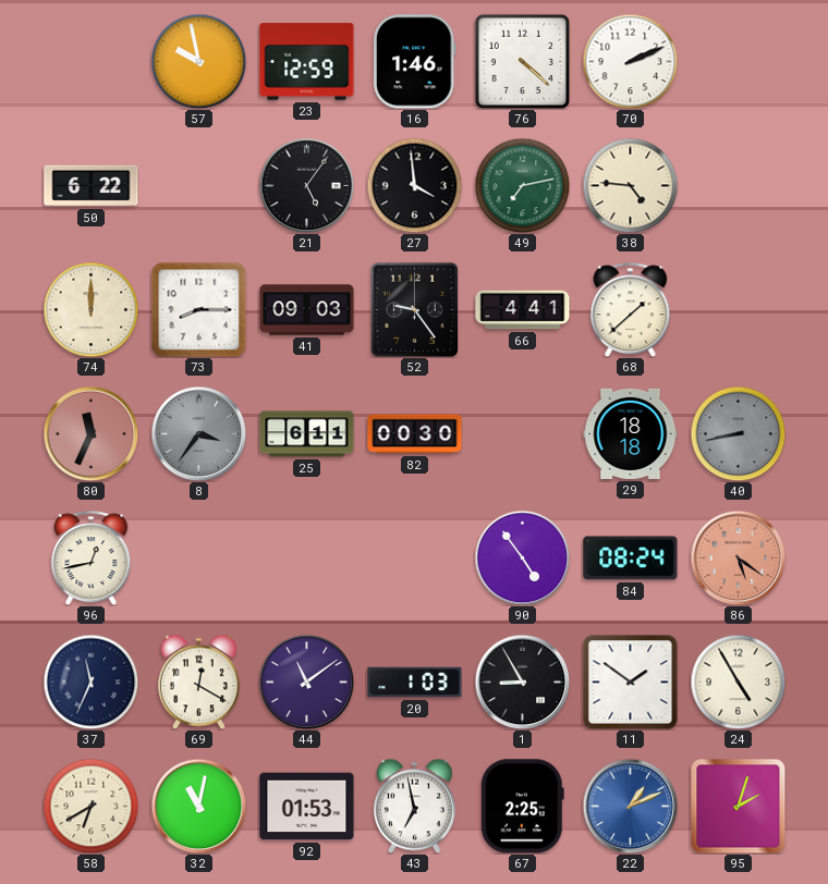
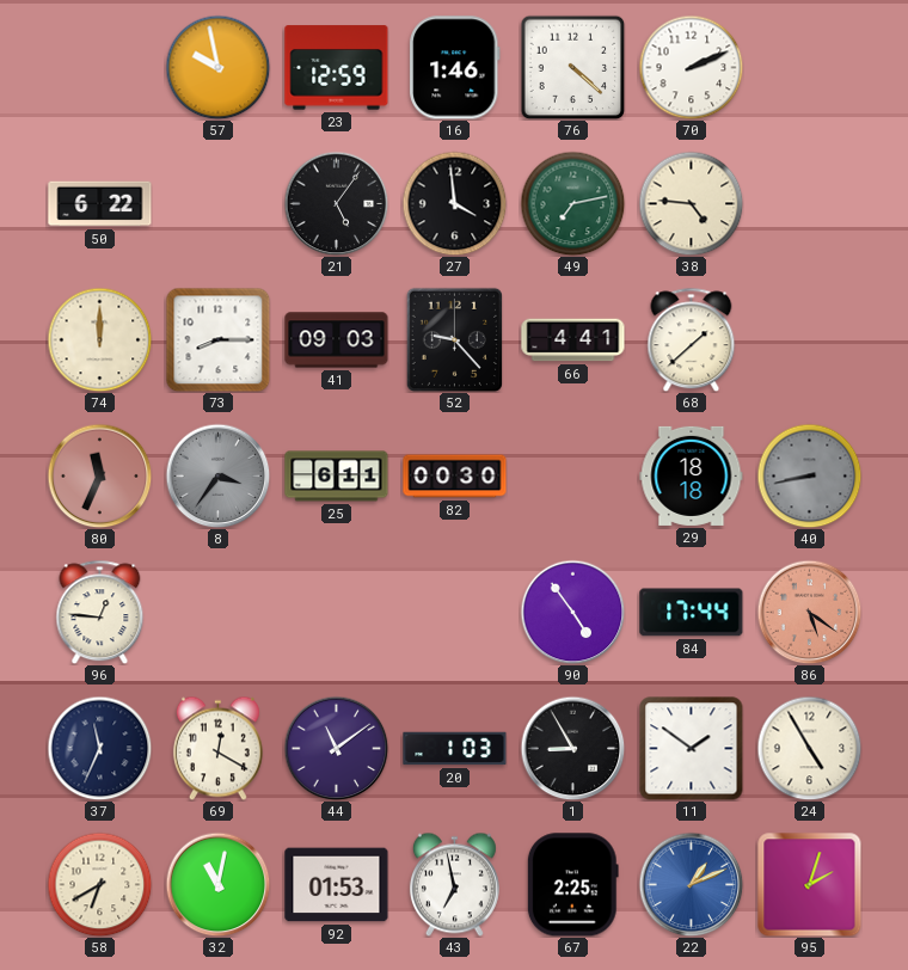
52: 9:24 -> 9:23 (454, 339)
96: 12:43 -> 12:46 (100, 612)
84: 08:24 -> 17:44 (692, 613)
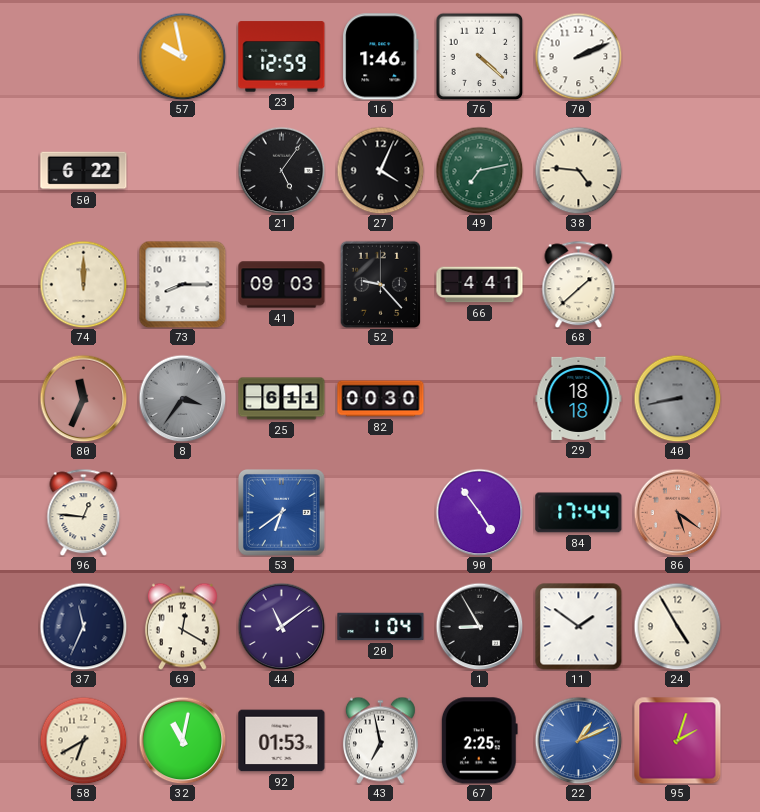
27: 3:59 -> 4:04 (380, 170)
53: none -> 6:39 (282, 513)
20: 1:03 -> 1:04 (381, 627)
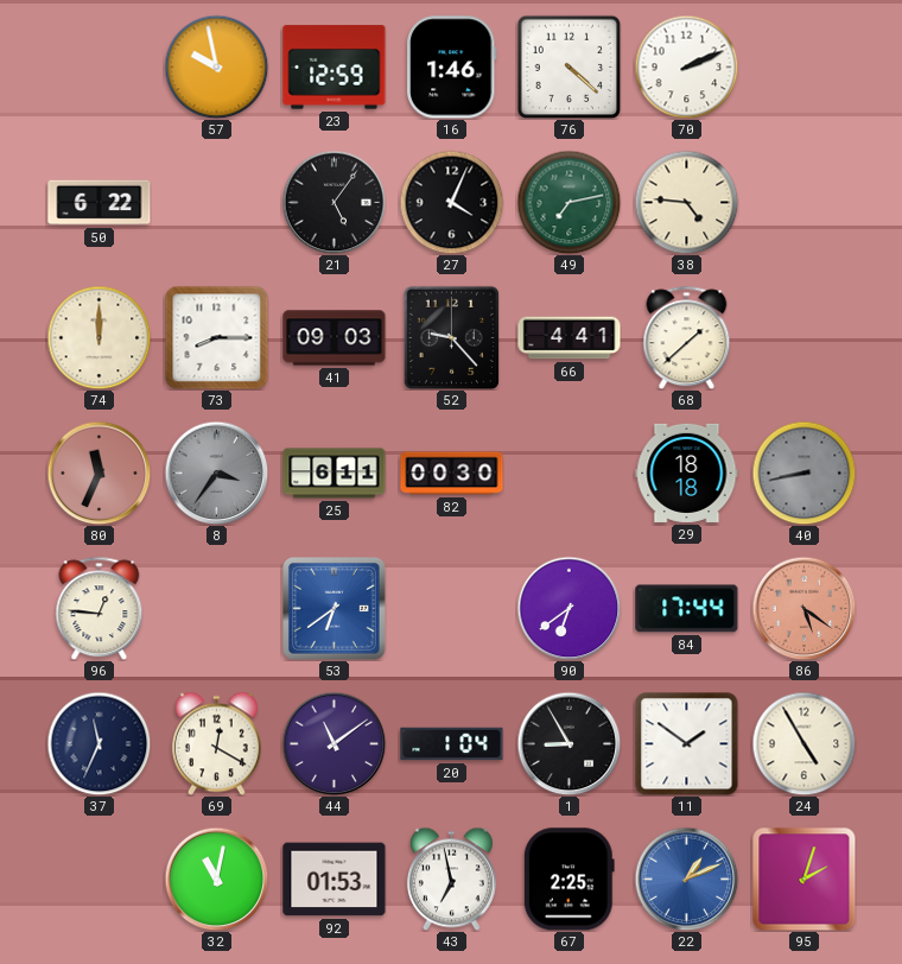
90: 4:54 -> 6:39 (568, 608)
58: 6:40 -> none (83, 740)
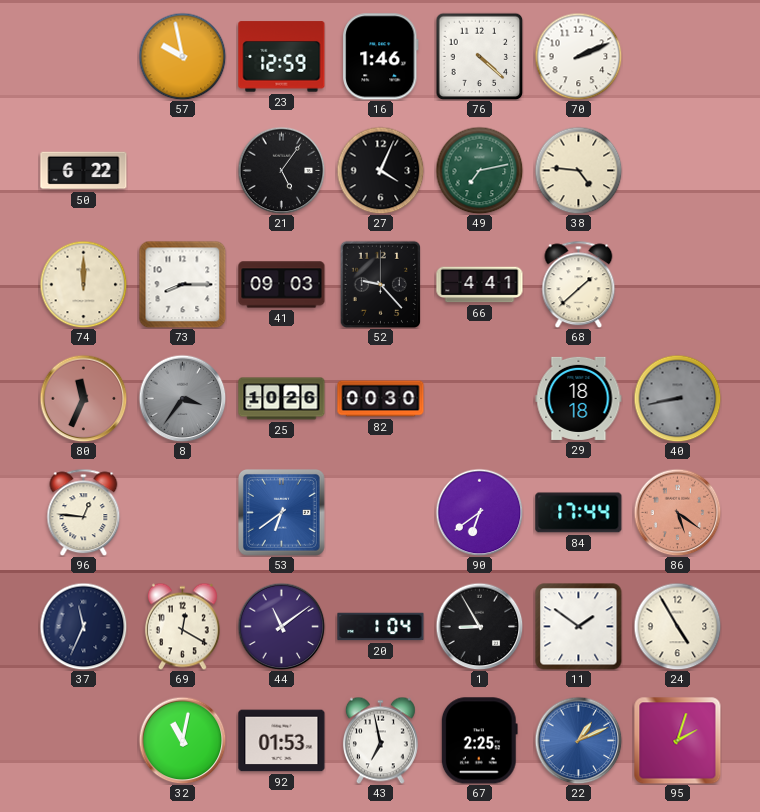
25: 6:11 -> 10:26 (282, 399)
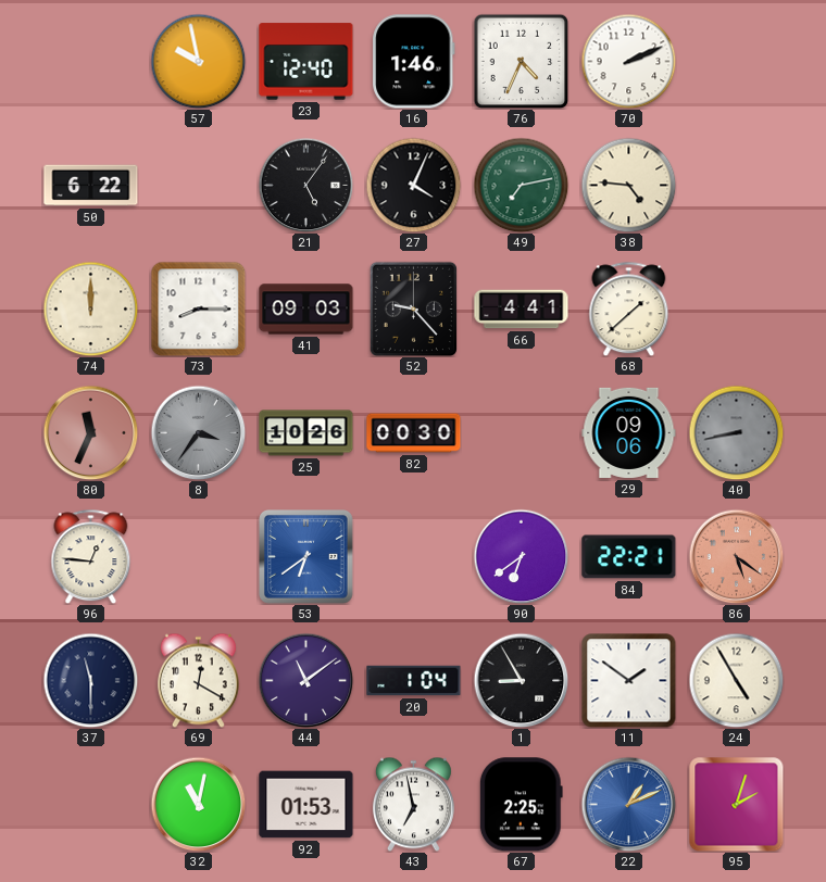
23: 12:59 -> 12:40 (306, 62)
76: 4:22 -> 4:34 (521, 61)
29: 18:18 -> 09:06 (629, 432)
84: 17:44 -> 22:21 (629, 557)
37: 11:34 -> 11:30 (90, 680)
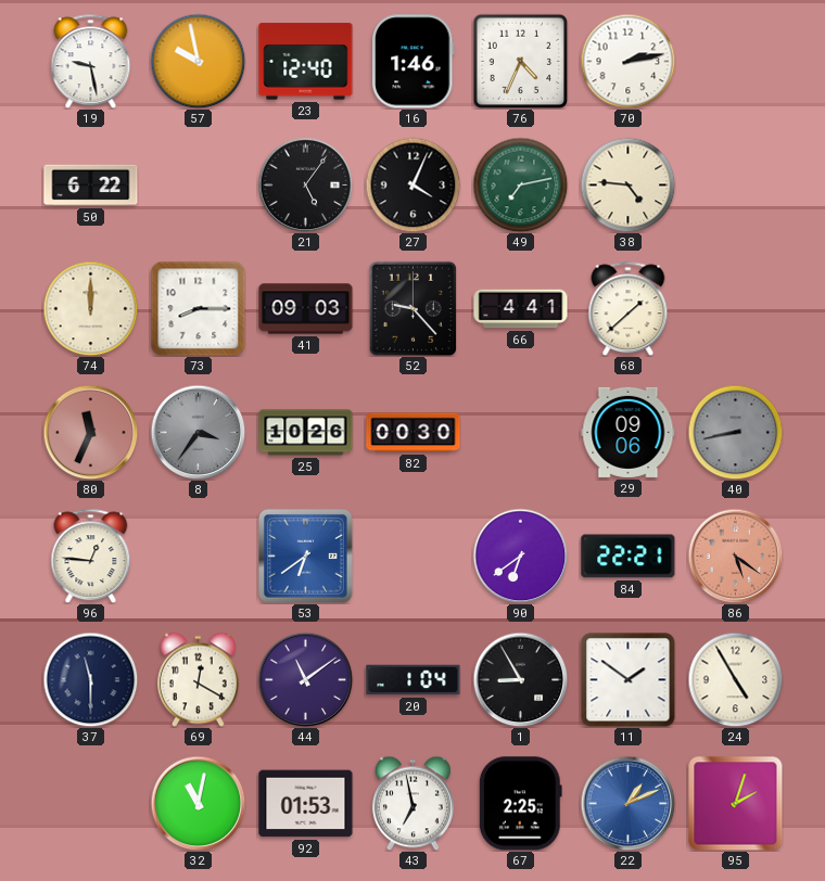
19: none -> 9:28 (91, 61)
70: 2:11 -> 2:13 (627, 61)
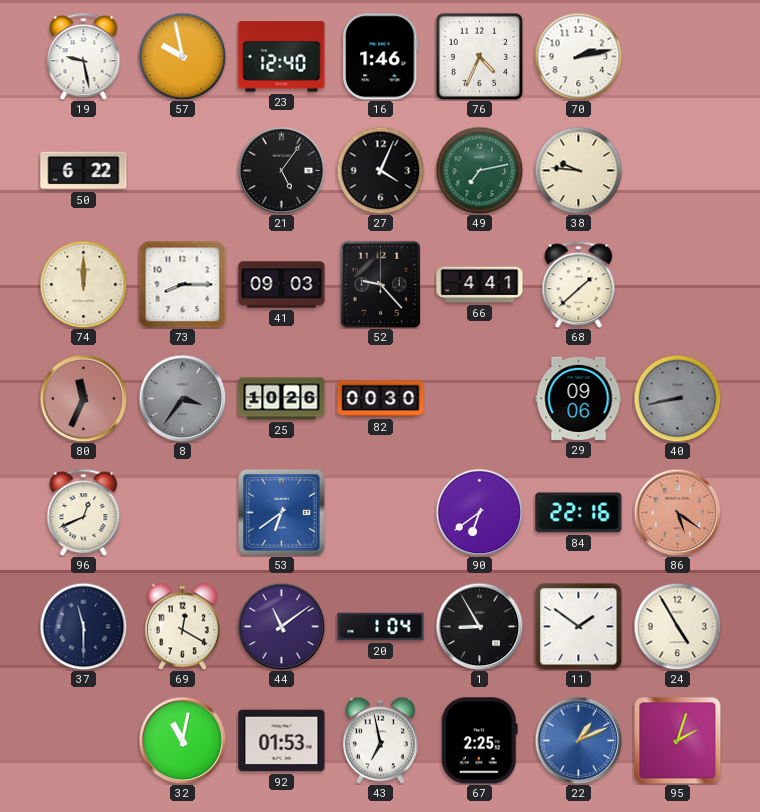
38: 4:46 -> 9:46 (578, 170)
96: 12:46 -> 12:41 (84, 512)
84: 22:21 -> 22:16 (579, 513)
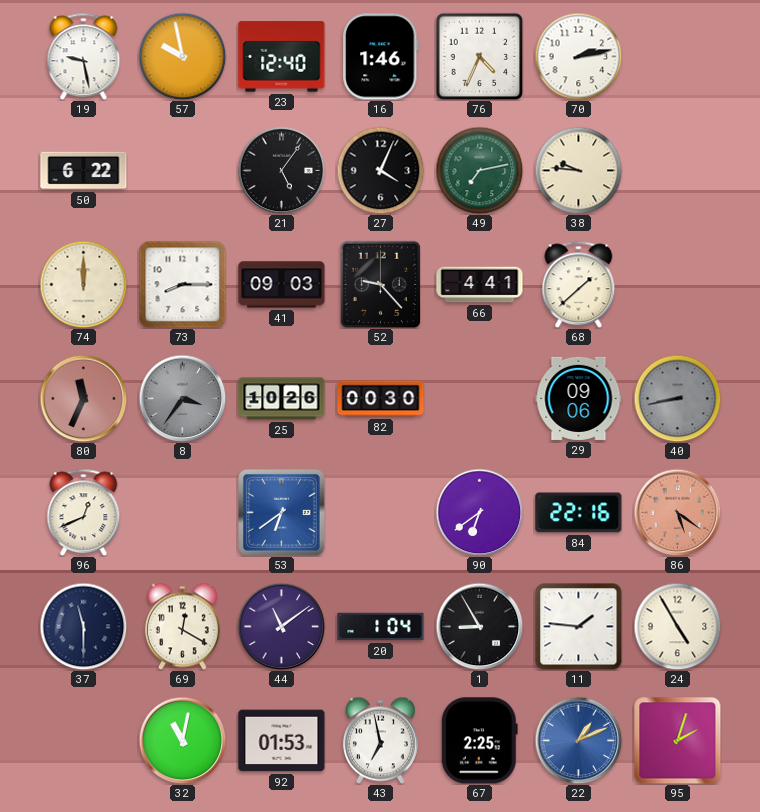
11: 1:51 -> 1:46 (579, 627)
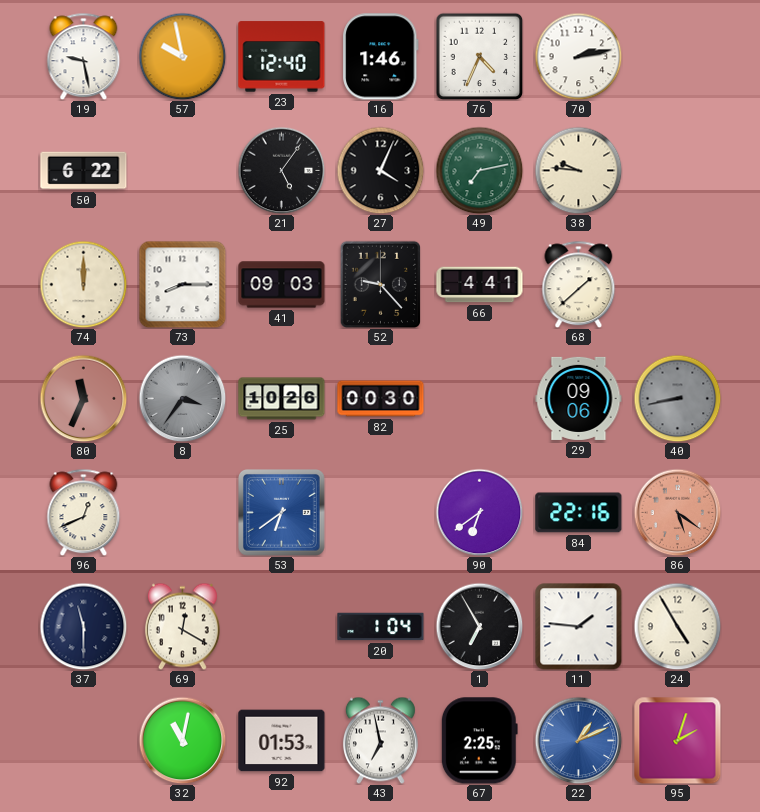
44: 11:09 -> none (281, 626)
1: 8:55 -> 6:55 (479, 626)
